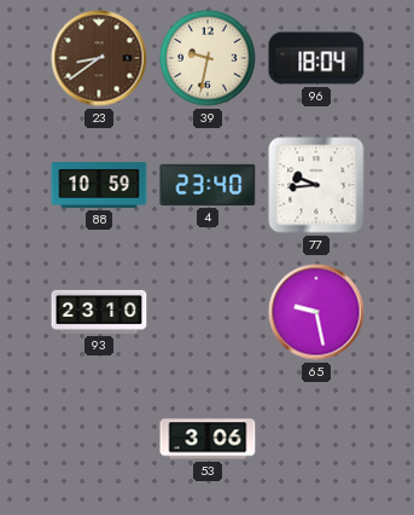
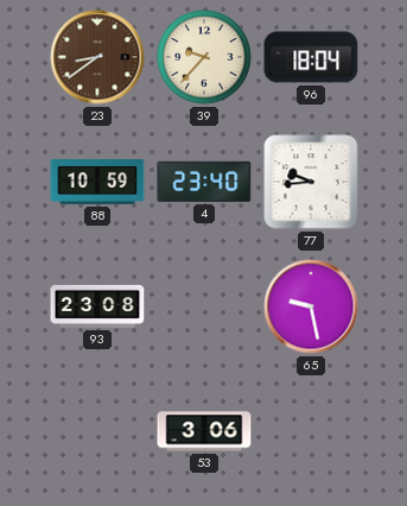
39: 9:32 -> 9:37 (204, 57)
93: 23:10 -> 23:08 (97, 306)
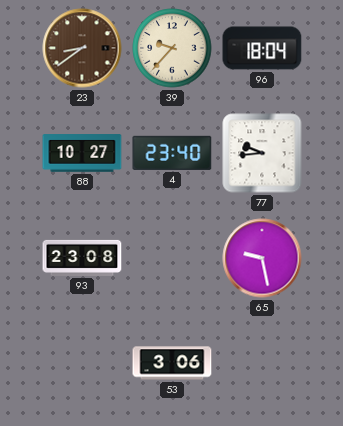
88: 10:59 -> 10:27 (82, 153)
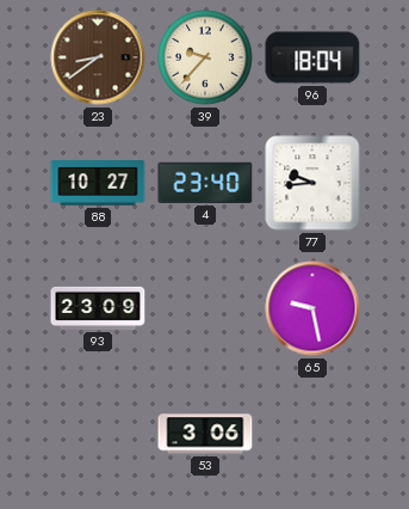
93: 23:08 -> 23:09 (98, 308)
